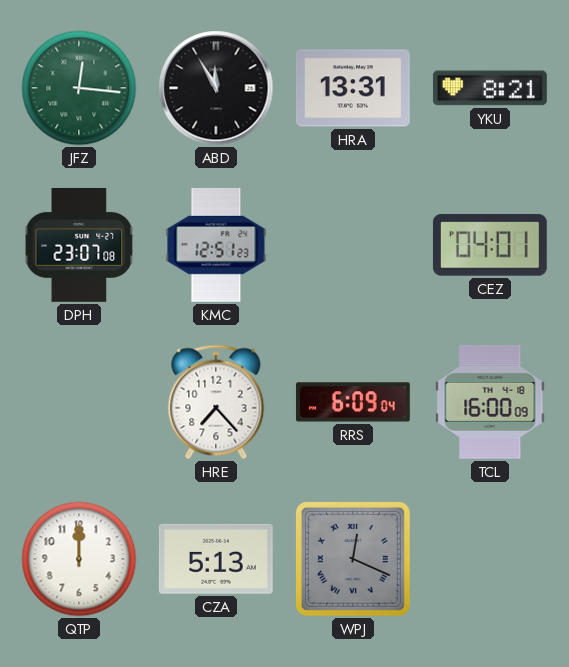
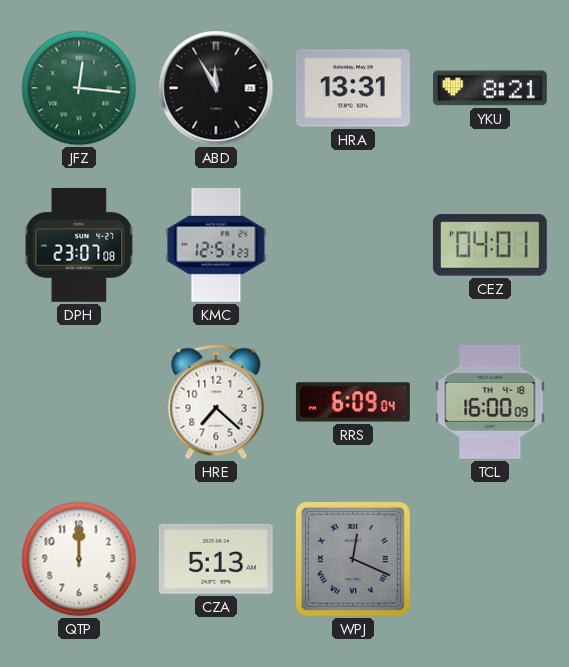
HRE: 7:23 -> 7:22 (216, 402)
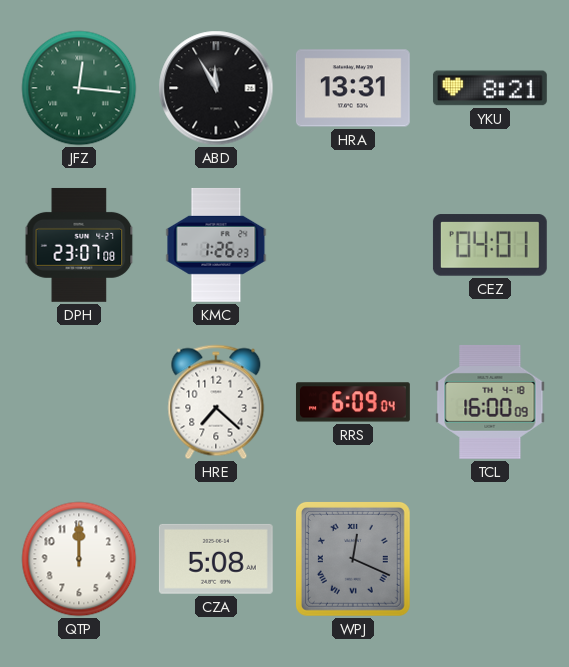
KMC: 12:51 -> 1:26 (216, 245)
CZA: 5:13 -> 5:08 (216, 559)
